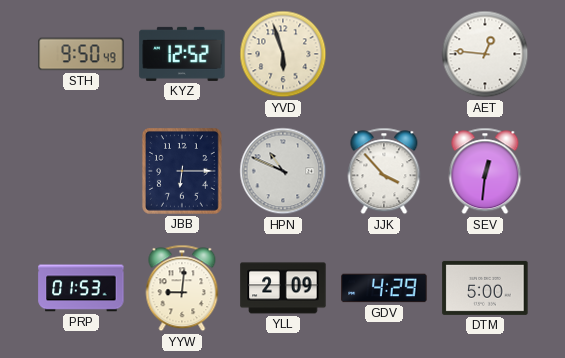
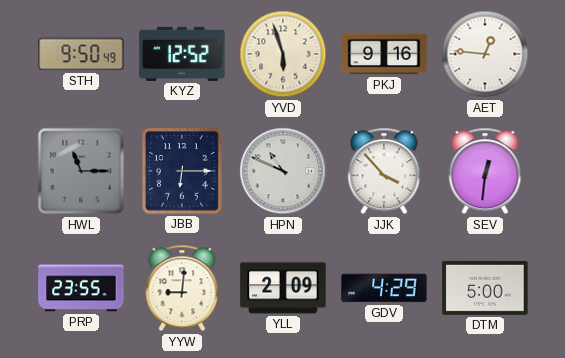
PKJ: none -> 9:16 (384, 54)
HWL: none -> 11:15 (81, 171)
PRP: 01:53 -> 23:55 (81, 288)
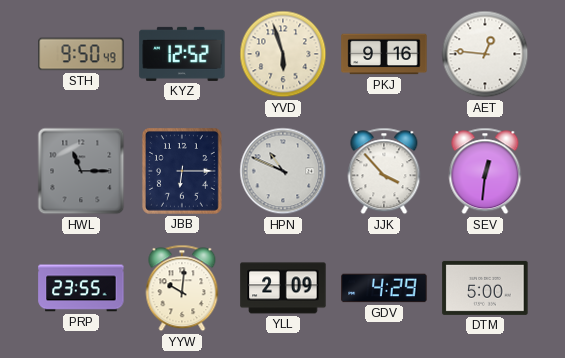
YYW: 9:01 -> 10:01 (182, 288)
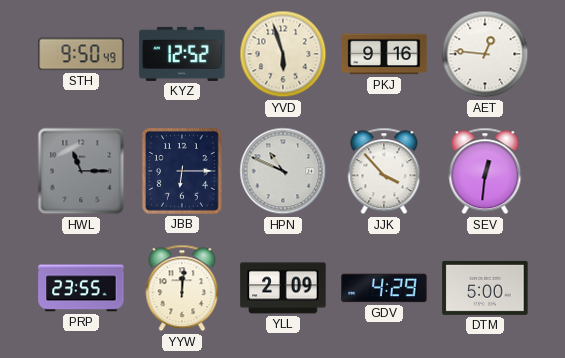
YYW: 10:01 -> 12:01 (182, 288)
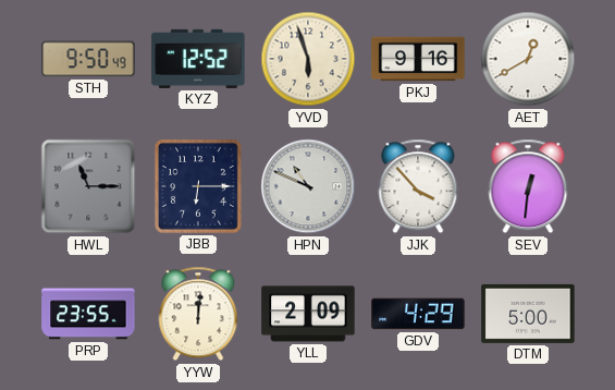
AET: 12:46 -> 12:40 (528, 59)
